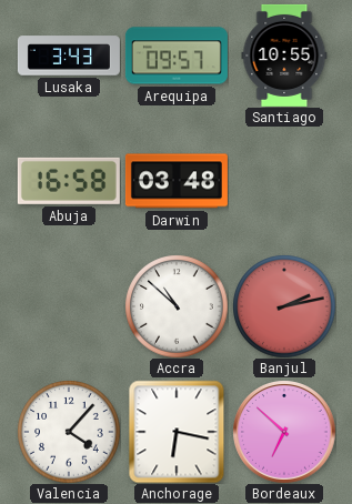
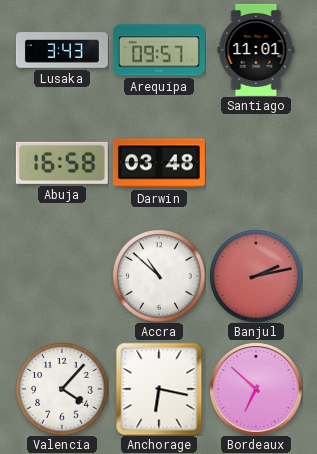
Santiago: 10:55 -> 11:01 (256, 50)
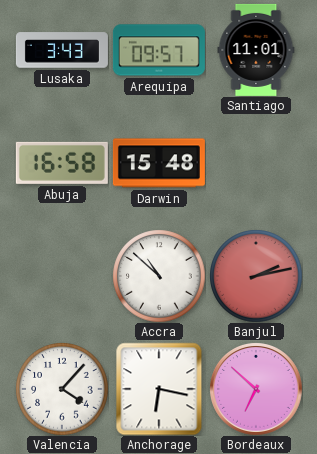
Darwin: 03:48 -> 15:48 (159, 163)
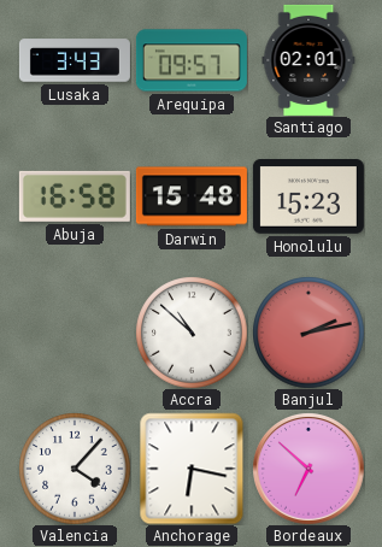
Santiago: 11:01 -> 02:01 (308, 60)
Honolulu: none -> 15:23 (308, 198)
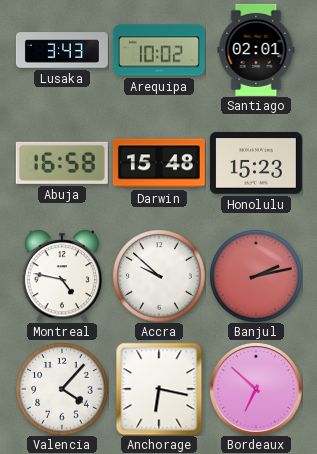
Arequipa: 09:57 -> 10:02 (159, 50)
Montreal: none -> 4:47 (62, 276)
Accra: 10:52 -> 9:52 (159, 276)
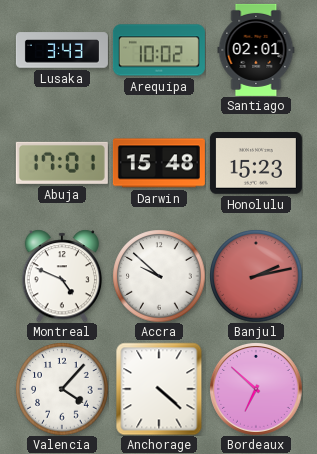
Abuja: 16:58 -> 17:01 (62, 163)
Montreal: 4:47 -> 4:49 (62, 276)
Anchorage: 6:17 -> 4:22 (159, 389)
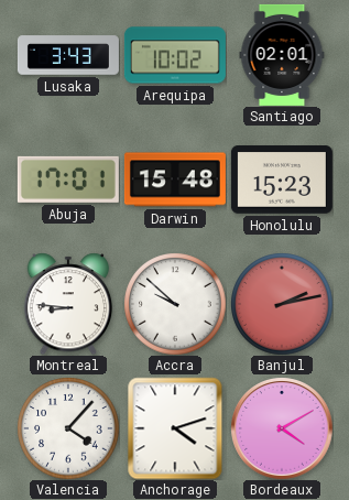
Montreal: 4:49 -> 8:46 (68, 304)
Anchorage: 4:22 -> 4:12 (175, 428)
Bordeaux: 6:52 -> 4:10 (282, 428)
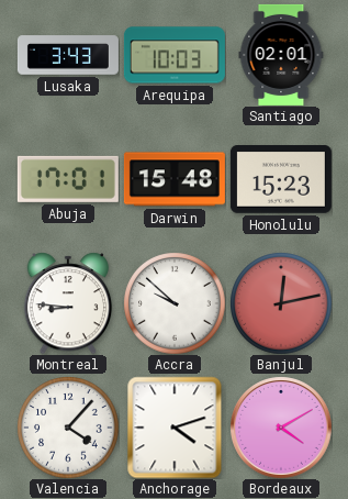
Arequipa: 10:02 -> 10:03 (175, 55)
Banjul: 2:13 -> 12:13 (281, 303)
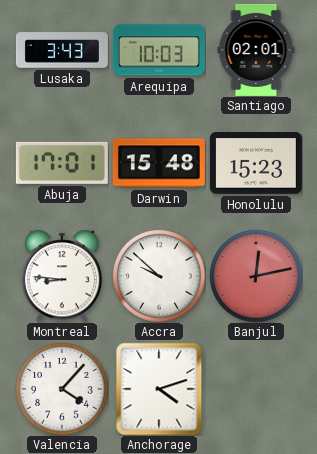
Bordeaux: 4:10 -> none (281, 428)
